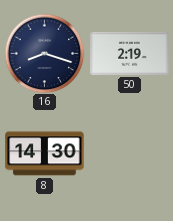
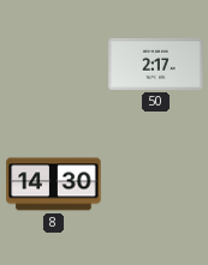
16: 8:18 -> none (44, 53)
50: 2:19 -> 2:17 (156, 64)
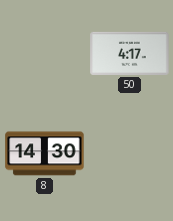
50: 2:17 -> 4:17 (130, 53)
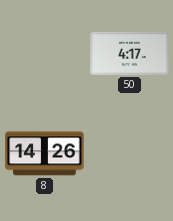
8: 14:30 -> 14:26 (45, 154)
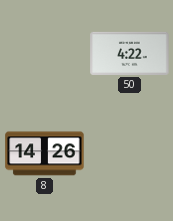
50: 4:17 -> 4:22 (130, 53)
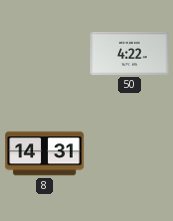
8: 14:26 -> 14:31 (45, 154)
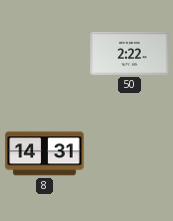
50: 4:22 -> 2:22 (130, 53)
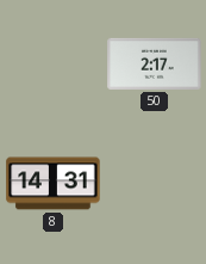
50: 2:22 -> 2:17 (155, 63)
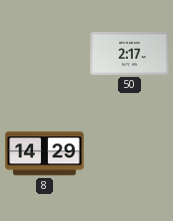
8: 14:31 -> 14:29 (45, 154)
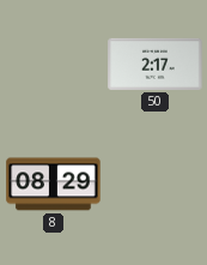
8: 14:29 -> 08:29 (54, 185)
